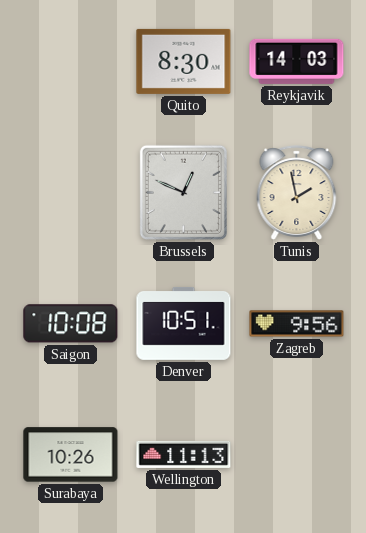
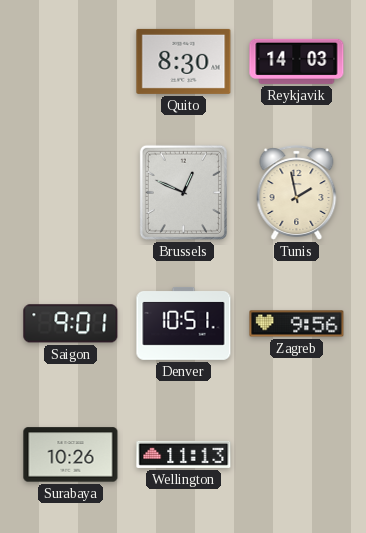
Saigon: 10:08 -> 9:01 (71, 324)
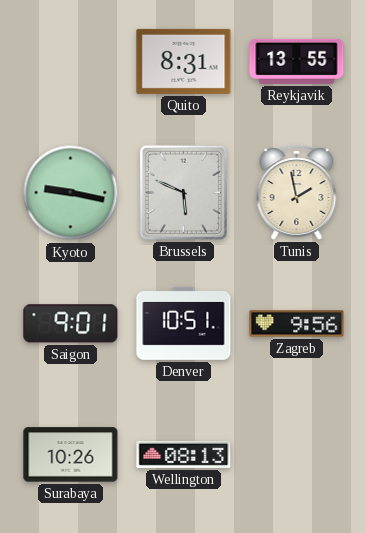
Quito: 8:30 -> 8:31 (184, 61)
Reykjavik: 14:03 -> 13:55 (297, 61)
Kyoto: none -> 9:17 (71, 193)
Brussels: 12:49 -> 5:49 (183, 192)
Wellington: 11:13 -> 08:13 (184, 454)
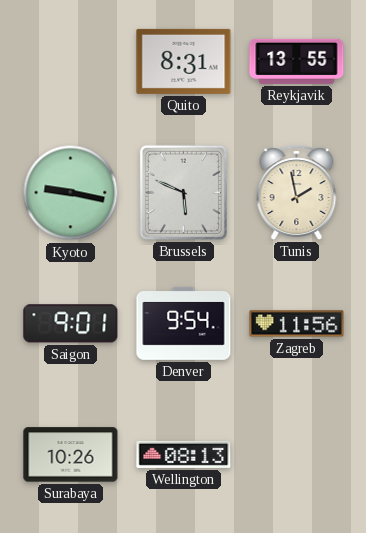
Denver: 10:51 -> 9:54 (184, 323)
Zagreb: 9:56 -> 11:56 (297, 324)
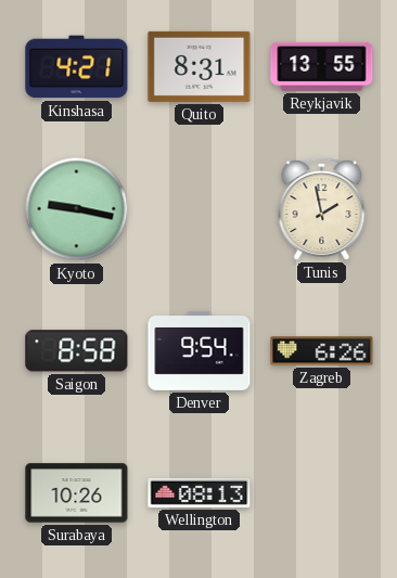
Kinshasa: none -> 4:21 (77, 67)
Brussels: 5:49 -> none (183, 192)
Saigon: 9:01 -> 8:58 (77, 351)
Zagreb: 11:56 -> 6:26 (322, 351)
